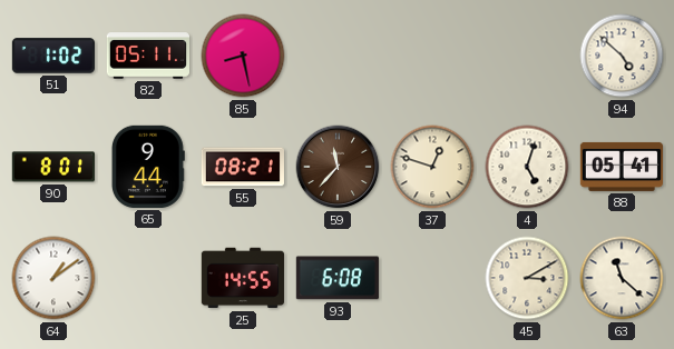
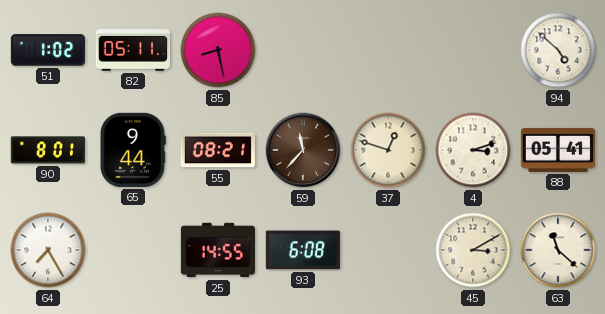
4: 5:03 -> 3:12 (473, 150)
64: 1:09 -> 7:25 (48, 250)
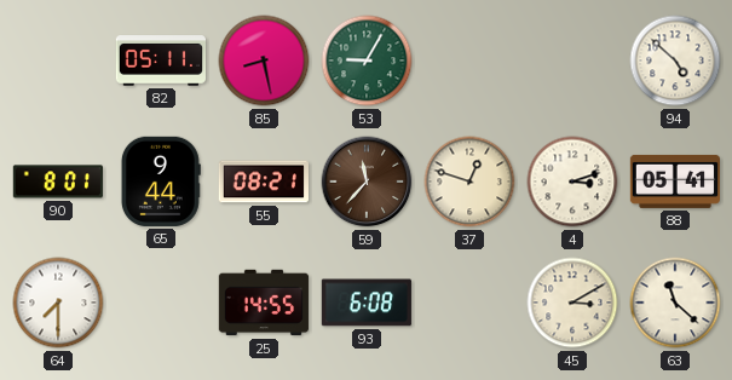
51: 1:02 -> none (47, 50)
53: none -> 9:05 (367, 61)
64: 7:25 -> 7:30 (58, 303)
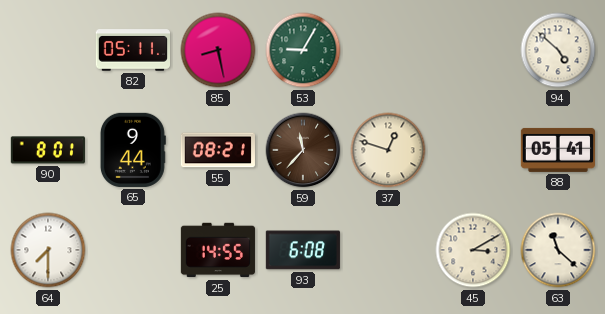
4: 3:12 -> none (572, 182)
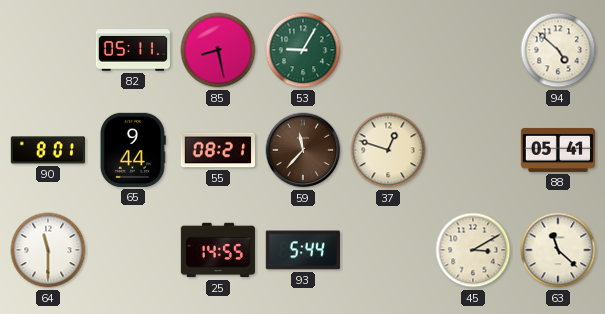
64: 7:30 -> 11:30 (48, 250)
93: 6:08 -> 5:44 (303, 250)
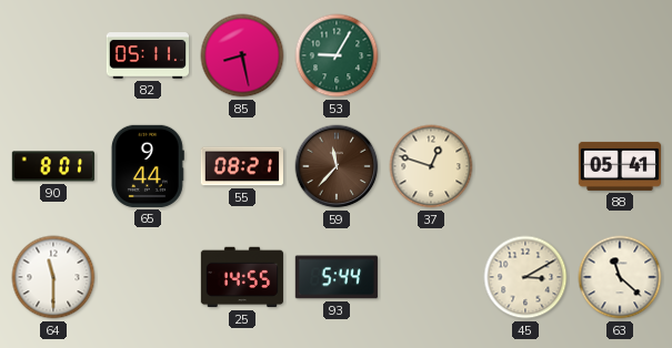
94: 4:52 -> none (558, 50)
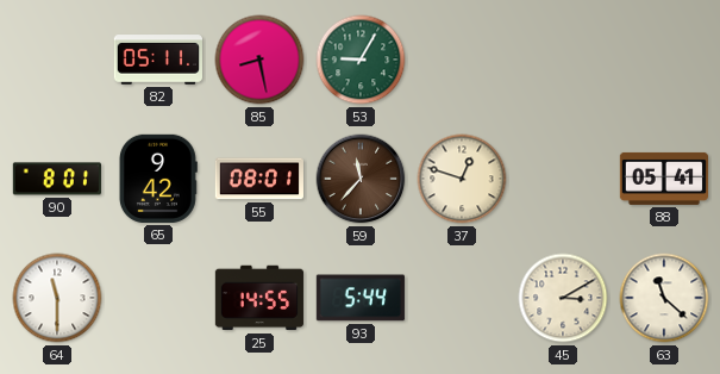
65: 9:44 -> 9:42 (158, 179)
55: 08:21 -> 08:01 (259, 179)
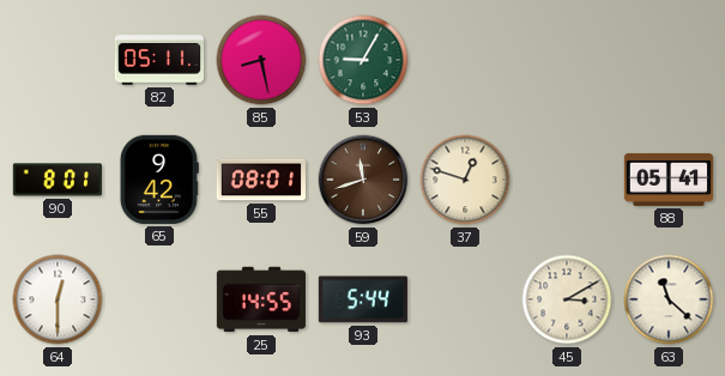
59: 11:37 -> 11:42 (363, 180)
64: 11:30 -> 12:30 (58, 299)
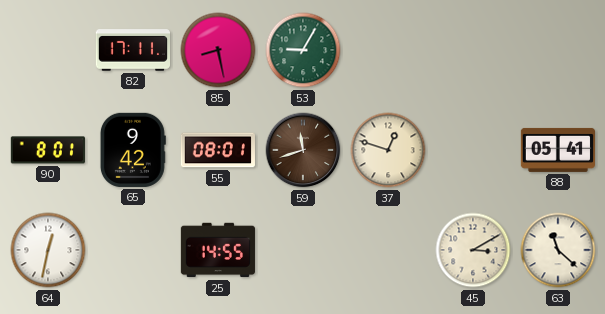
82: 05:11 -> 17:11 (132, 50)
64: 12:30 -> 12:32 (48, 250)
93: 5:44 -> none (363, 299)
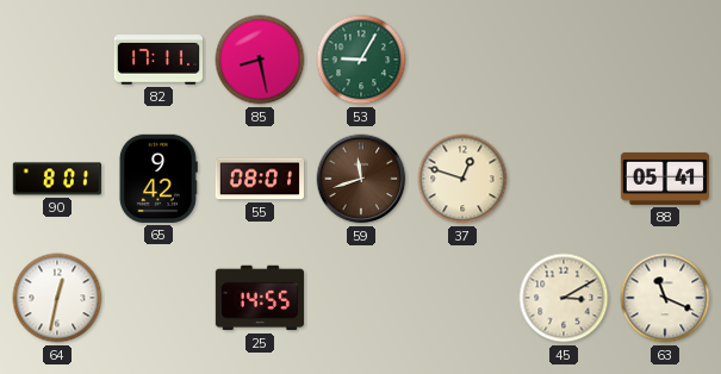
63: 11:22 -> 11:19 (665, 298)
